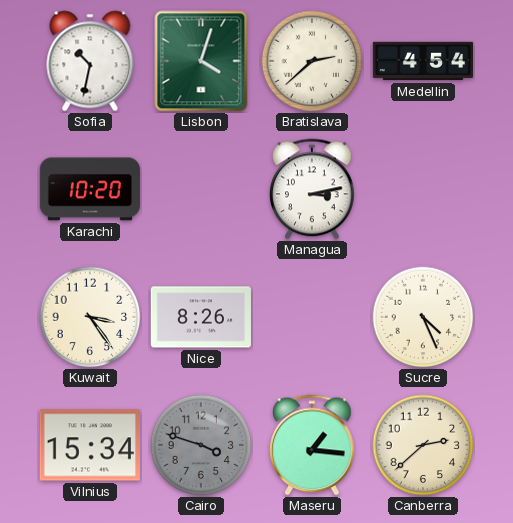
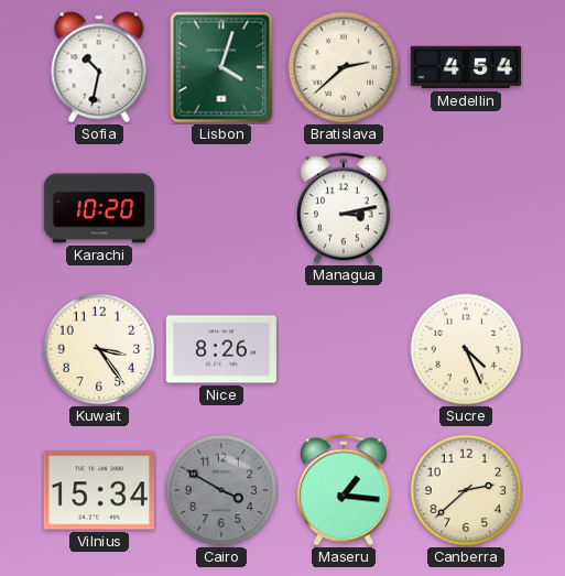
Cairo: 3:48 -> 3:50 (221, 490)
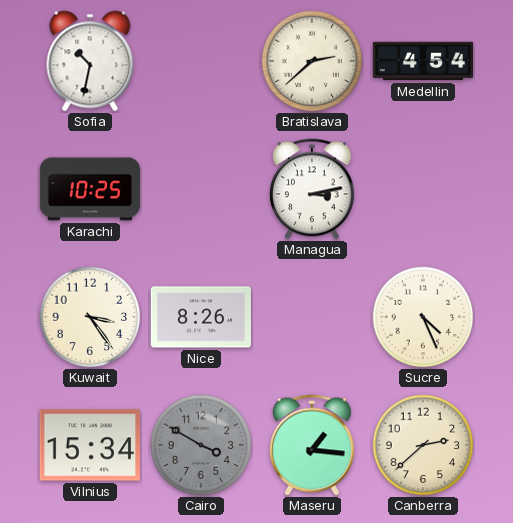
Lisbon: 4:03 -> none (221, 67)
Karachi: 10:20 -> 10:25 (90, 189)
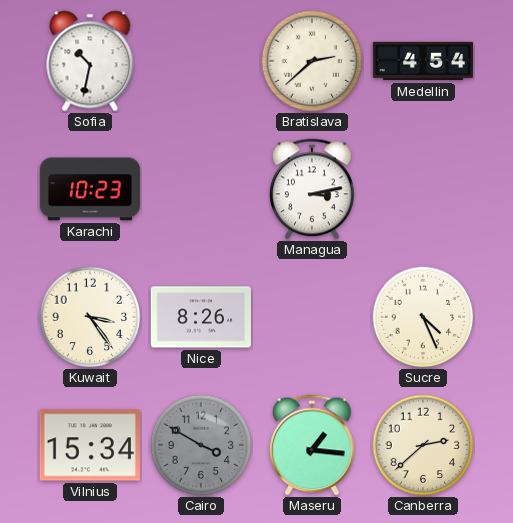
Karachi: 10:25 -> 10:23 (90, 189)
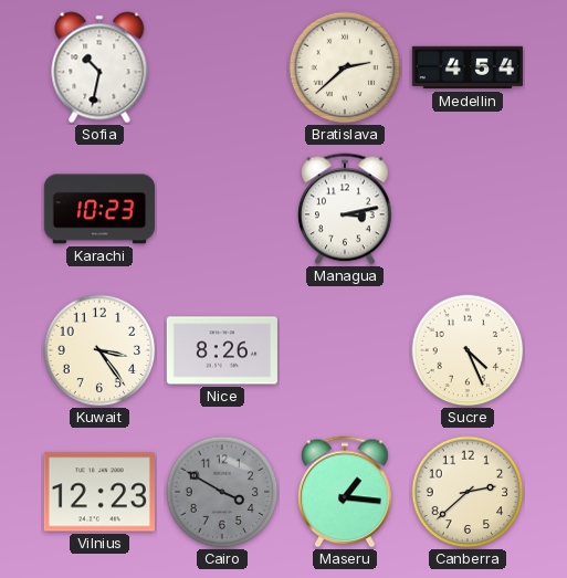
Vilnius: 15:34 -> 12:23 (99, 492)
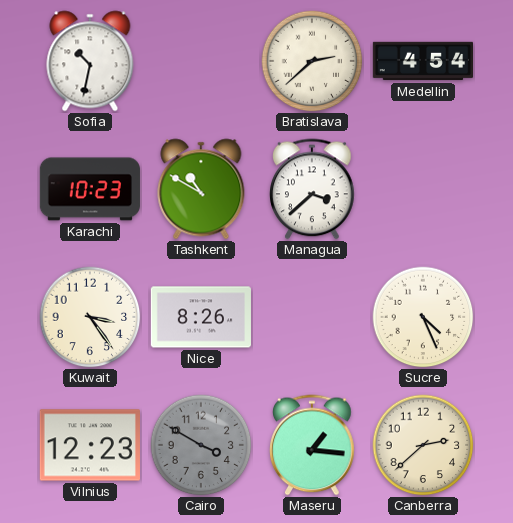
Tashkent: none -> 10:50 (201, 189)
Managua: 3:13 -> 3:38 (312, 189)
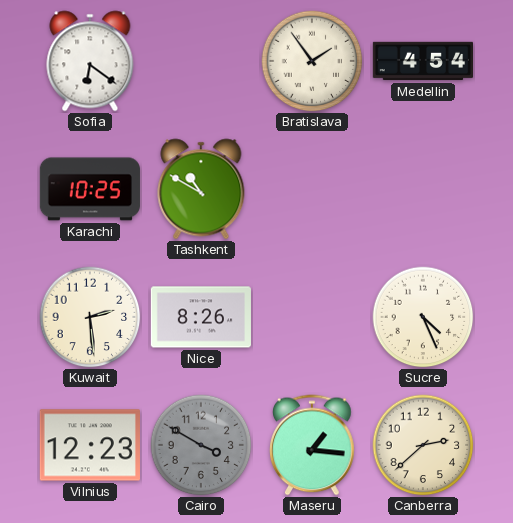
Sofia: 10:32 -> 6:21 (90, 61)
Bratislava: 2:38 -> 1:54 (312, 61)
Karachi: 10:23 -> 10:25 (90, 189)
Managua: 3:38 -> none (312, 189)
Kuwait: 3:24 -> 2:29 (90, 317)
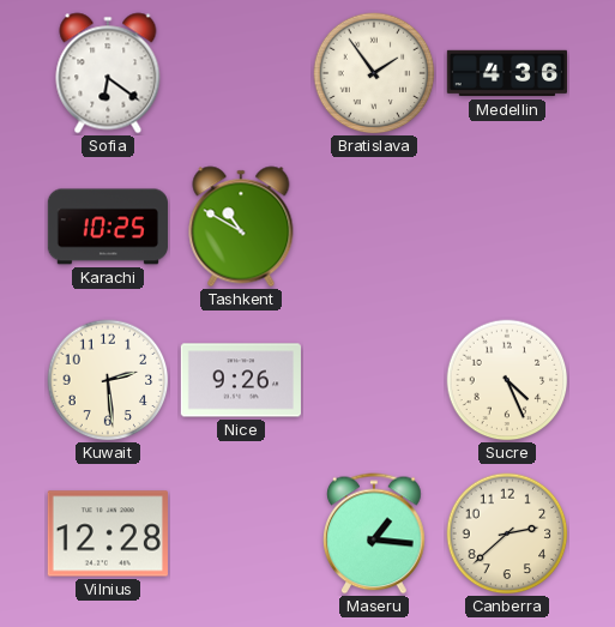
Medellin: 4:54 -> 4:36 (506, 73)
Nice: 8:26 -> 9:26 (241, 380)
Vilnius: 12:23 -> 12:28 (108, 533)
Cairo: 3:50 -> none (201, 445)
